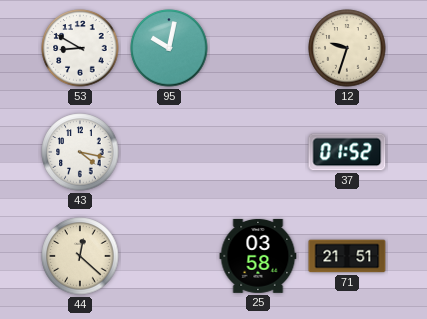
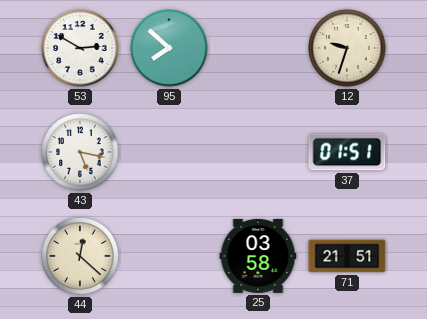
53: 8:50 -> 2:50 (80, 48)
95: 10:02 -> 7:52 (169, 48)
43: 4:17 -> 5:17 (80, 152)
37: 01:52 -> 01:51 (347, 152)
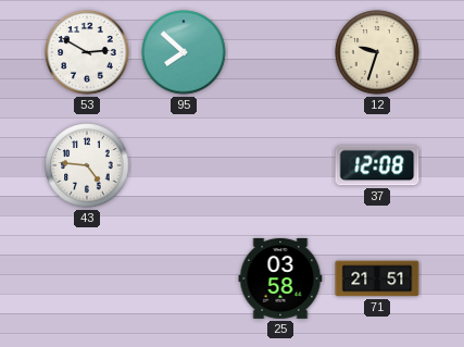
43: 5:17 -> 4:46 (87, 165)
37: 01:51 -> 12:08 (377, 165)
44: 12:22 -> none (80, 256)
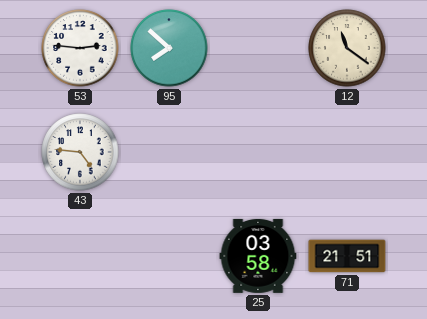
53: 2:50 -> 2:46 (80, 48)
12: 9:33 -> 11:21 (347, 48)
37: 12:08 -> none (377, 165)
